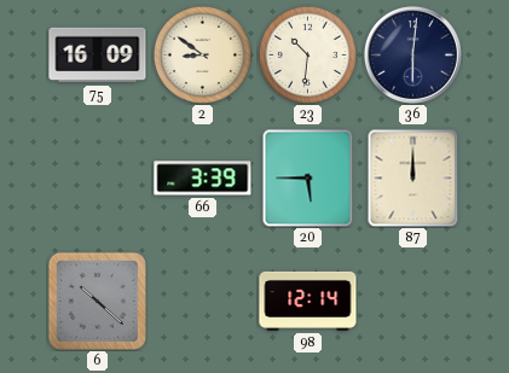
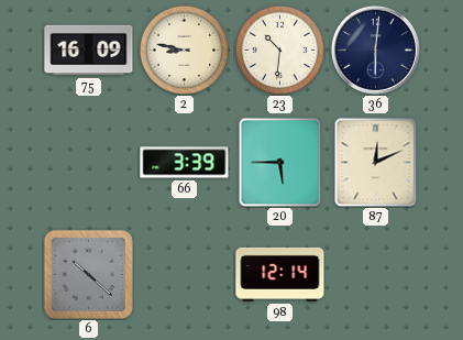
2: 8:51 -> 8:47 (184, 50)
87: 12:00 -> 12:11 (376, 162)
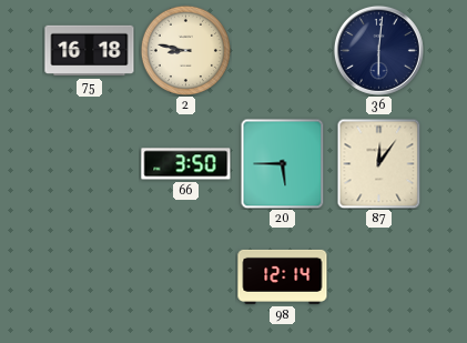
75: 16:09 -> 16:18 (90, 51)
23: 10:31 -> none (279, 50)
66: 3:39 -> 3:50 (186, 164)
87: 12:11 -> 12:06 (379, 163)
6: 10:22 -> none (88, 274)
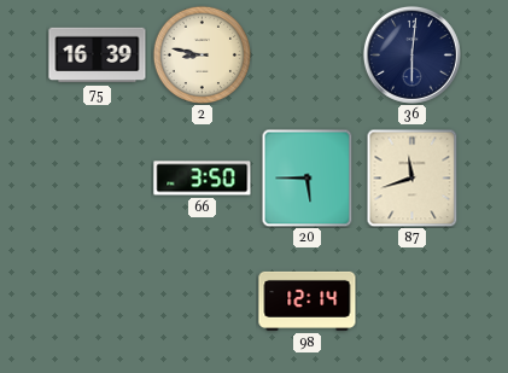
75: 16:18 -> 16:39 (98, 56)
87: 12:06 -> 11:42 (413, 177)
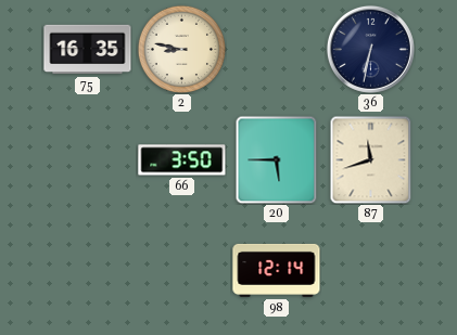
75: 16:39 -> 16:35 (88, 50)
36: 6:01 -> 6:32 (370, 49)
